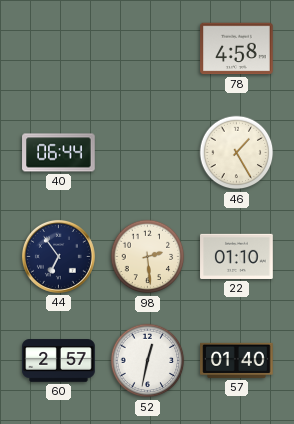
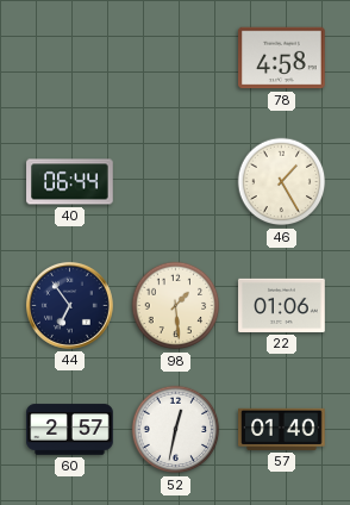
98: 2:29 -> 1:29 (176, 306)
22: 01:10 -> 01:06 (282, 305)
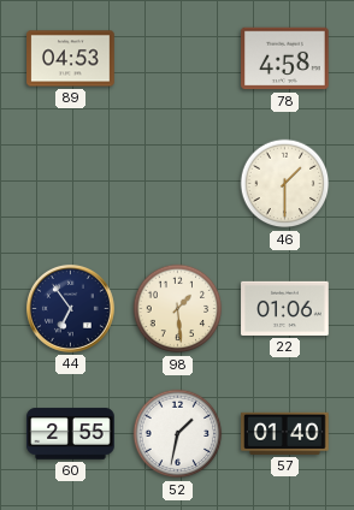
89: none -> 04:53 (71, 59)
40: 06:44 -> none (70, 182)
46: 1:25 -> 1:30 (285, 184)
60: 2:57 -> 2:55 (71, 434)
52: 12:32 -> 1:32 (178, 434)
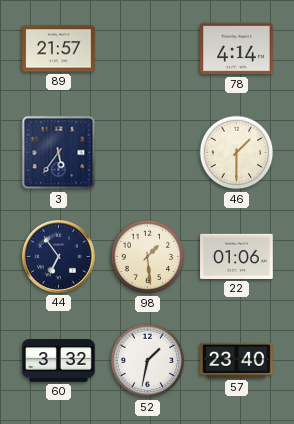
89: 04:53 -> 21:57 (59, 49)
78: 4:58 -> 4:14 (237, 49)
3: none -> 5:36 (59, 153)
60: 2:55 -> 3:32 (59, 361)
57: 01:40 -> 23:40 (237, 360)
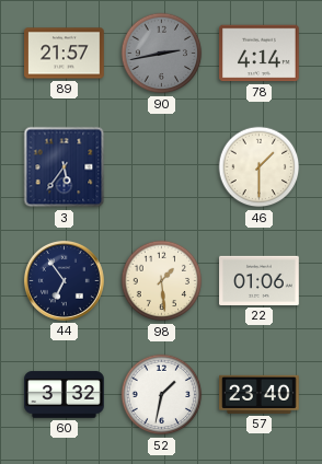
90: none -> 2:43 (162, 54)
